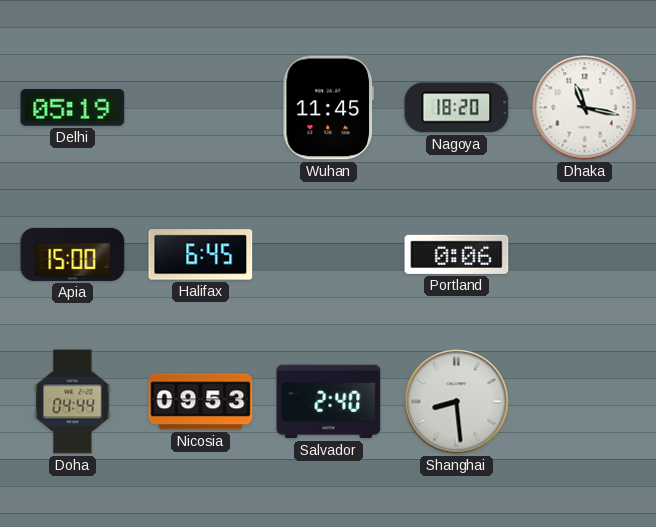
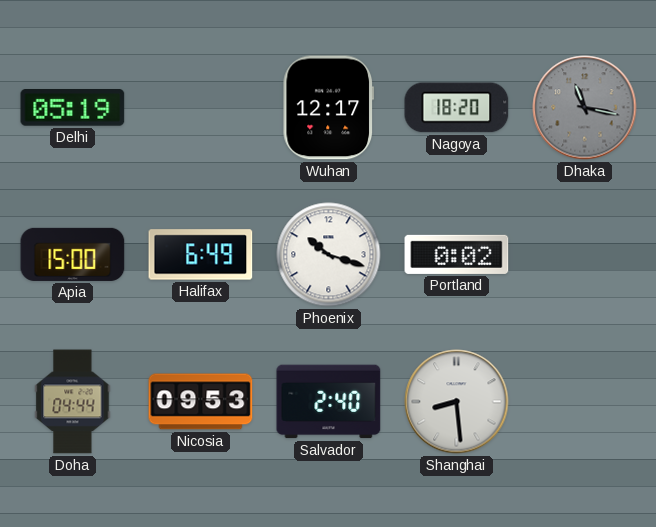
Wuhan: 11:45 -> 12:17 (328, 108)
Dhaka dial: white -> grey (585, 108)
Halifax: 6:45 -> 6:49 (201, 255)
Phoenix: none -> 10:18 (329, 255)
Portland: 0:06 -> 0:02 (457, 254)
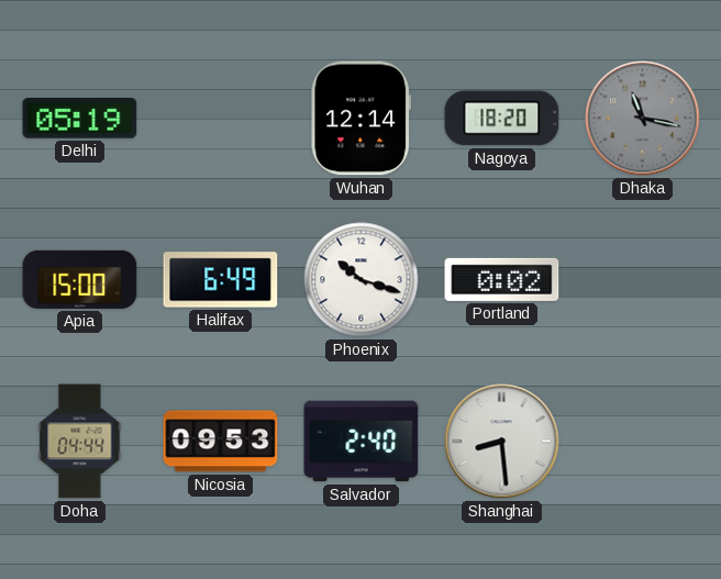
Wuhan: 12:17 -> 12:14 (360, 119)
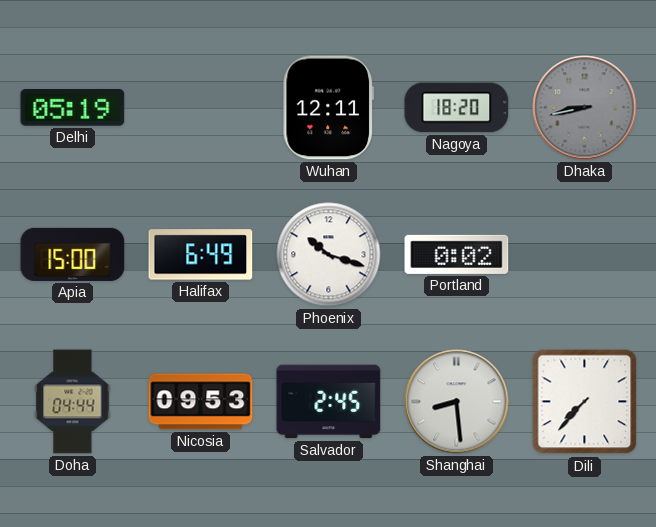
Wuhan: 12:14 -> 12:11 (328, 108)
Dhaka: 11:17 -> 8:43 (585, 108)
Salvador: 2:40 -> 2:45 (329, 402)
Dili: none -> 7:37 (585, 402)
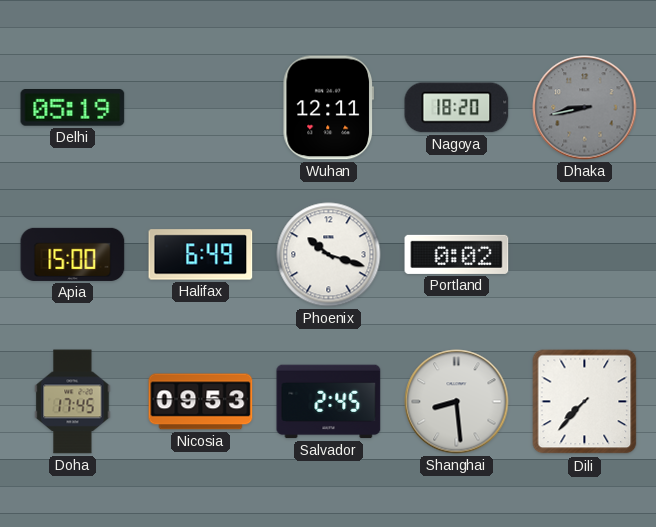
Doha: 04:44 -> 17:45 (73, 402)
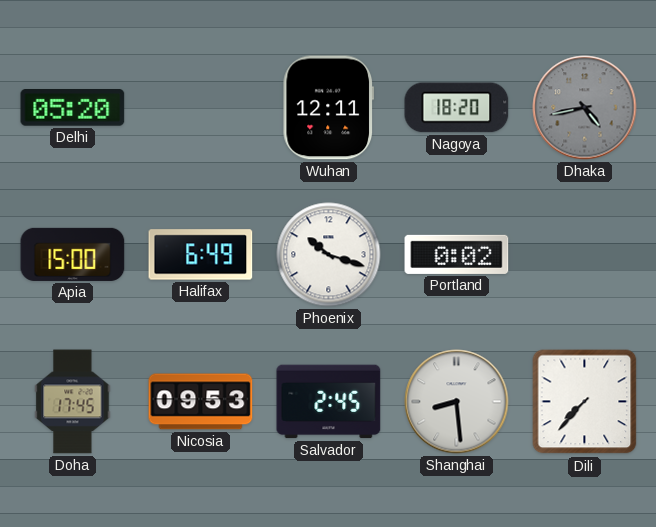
Delhi: 05:19 -> 05:20 (73, 108)
Dhaka: 8:43 -> 4:43 (585, 108)
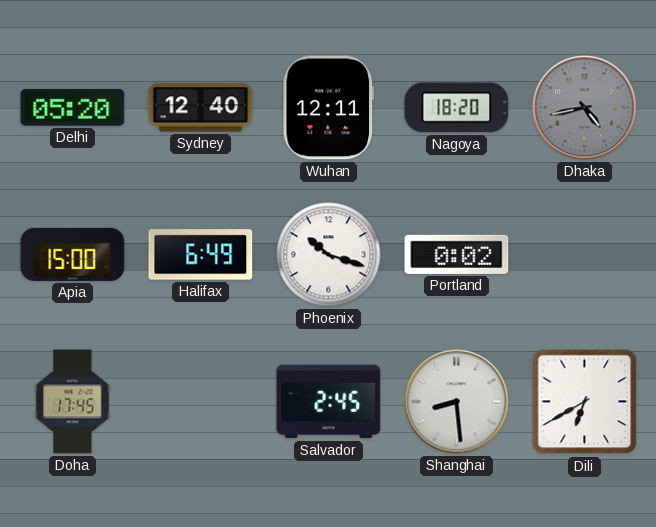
Sydney: none -> 12:40 (201, 108)
Nicosia: 09:53 -> none (201, 402)
Dili: 7:37 -> 6:40 (585, 402)
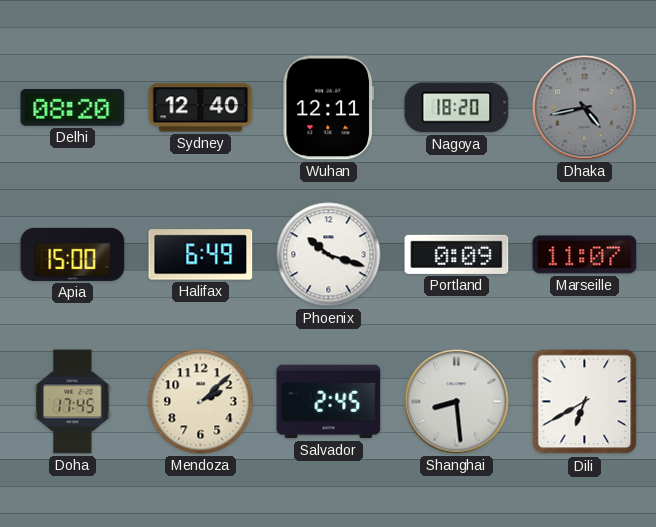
Delhi: 05:20 -> 08:20 (73, 108)
Portland: 0:02 -> 0:09 (457, 254)
Marseille: none -> 11:07 (585, 255)
Mendoza: none -> 2:08 (201, 402)
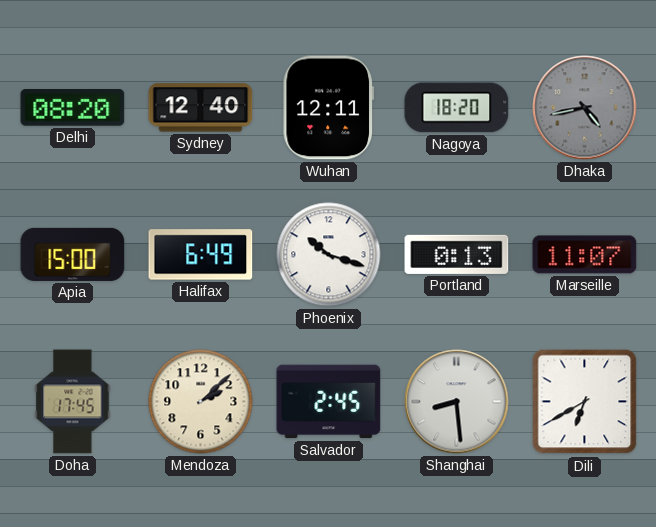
Portland: 0:09 -> 0:13 (457, 254)
